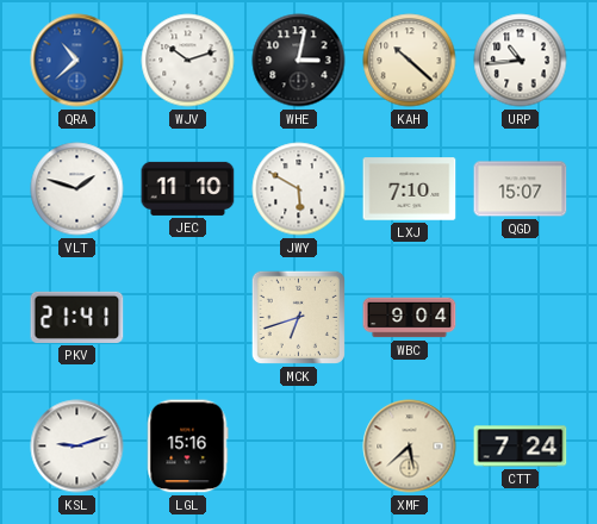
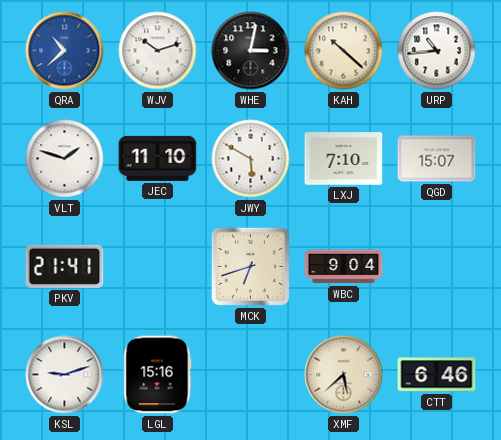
CTT: 7:24 -> 6:46 (437, 375)
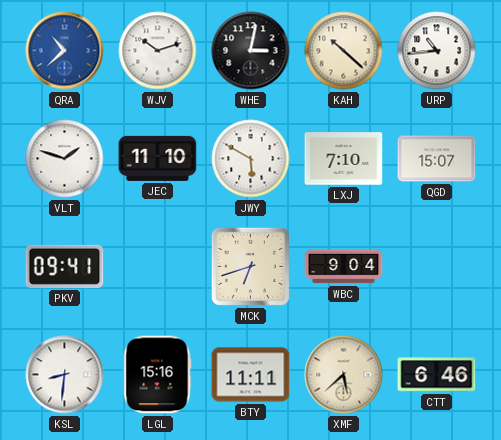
PKV: 21:41 -> 09:41 (65, 266)
KSL: 9:12 -> 8:31 (65, 375)
BTY: none -> 11:11 (251, 375)
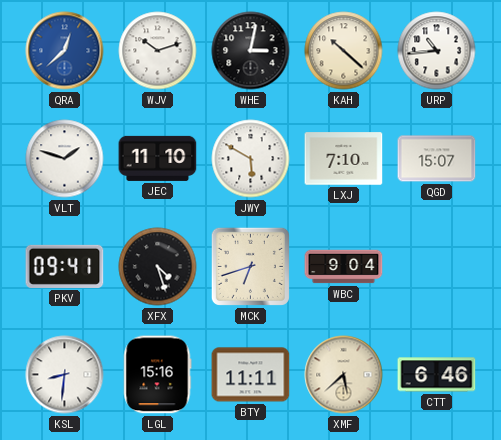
QRA: 10:38 -> 12:38 (65, 51)
XFX: none -> 4:27 (158, 267)
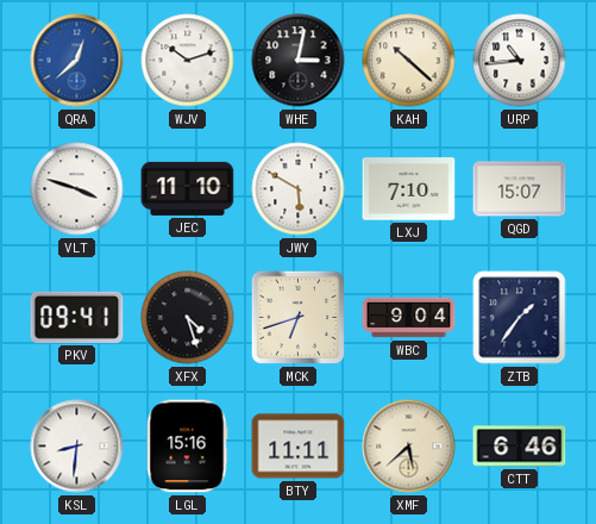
VLT: 1:48 -> 3:48 (77, 189)
ZTB: none -> 1:36 (520, 318)
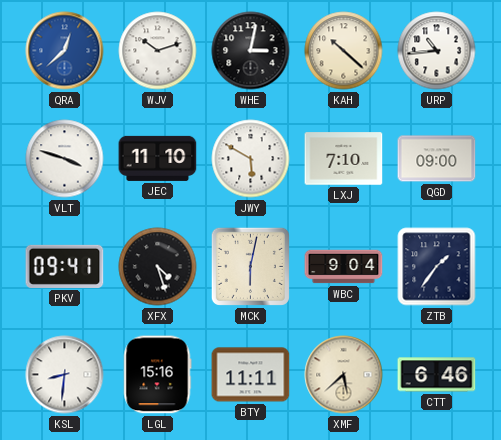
QGD: 15:07 -> 09:00 (437, 159)
MCK: 6:42 -> 6:02 (250, 266)
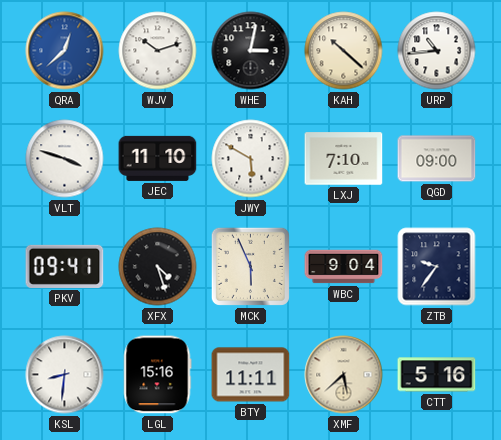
MCK: 6:02 -> 5:56 (250, 266)
ZTB: 1:36 -> 9:36 (437, 267)
CTT: 6:46 -> 5:16 (437, 375)
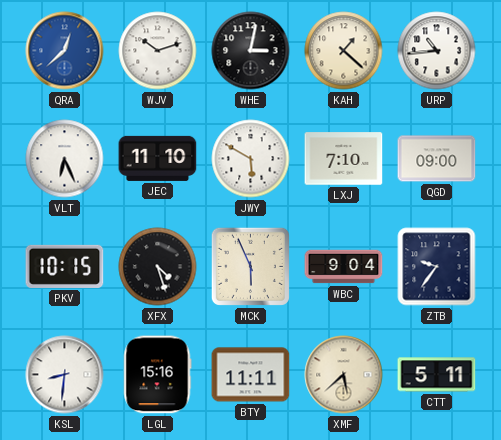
KAH: 10:22 -> 1:22 (344, 51)
VLT: 3:48 -> 6:26 (65, 159)
PKV: 09:41 -> 10:15 (65, 266)
CTT: 5:16 -> 5:11 (437, 375)
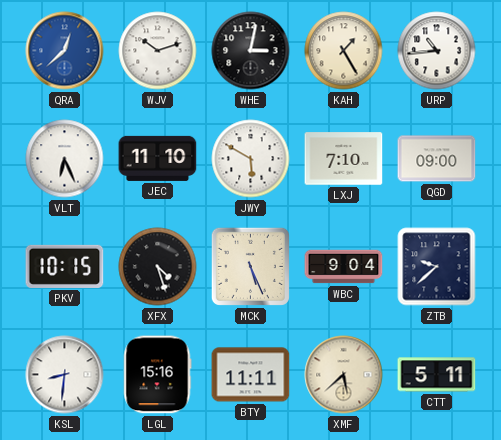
KAH: 1:22 -> 1:25 (344, 51)
MCK: 5:56 -> 5:26 (250, 266)
ZTB: 9:36 -> 9:38 (437, 267)
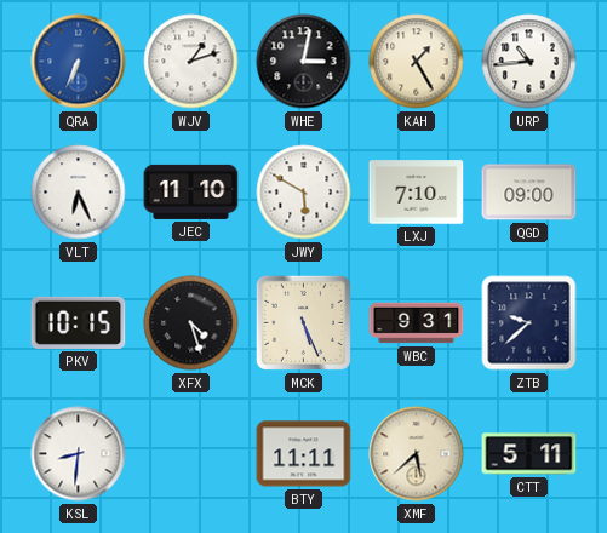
QRA: 12:38 -> 6:34 (79, 62)
WJV: 10:12 -> 1:12 (191, 62)
WBC: 9:04 -> 9:31 (417, 323)
LGL: 15:16 -> none (157, 375)
